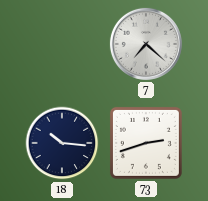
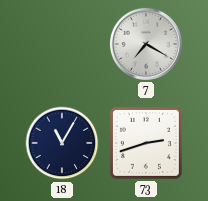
7: 7:22 -> 7:20 (146, 44)
18: 10:16 -> 11:05 (62, 143)
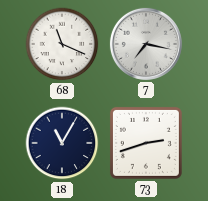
68: none -> 11:19 (62, 44)
7: 7:20 -> 7:17 (146, 44)
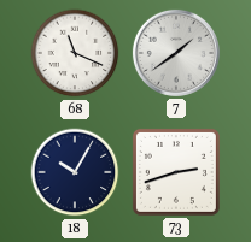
7: 7:17 -> 1:39 (176, 53)
18: 11:05 -> 10:05 (75, 172)
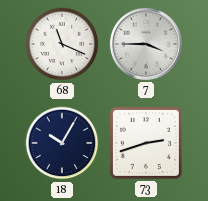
7: 1:39 -> 3:45 (146, 44)
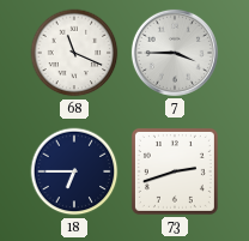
18: 10:05 -> 6:45 (74, 171)
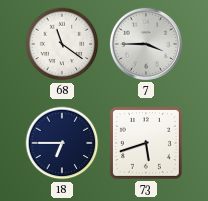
68: 11:19 -> 11:21 (62, 44)
73: 2:42 -> 5:42 (146, 143)
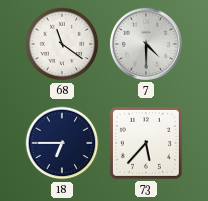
7: 3:45 -> 4:30 (146, 44)
73: 5:42 -> 5:37 (146, 143)
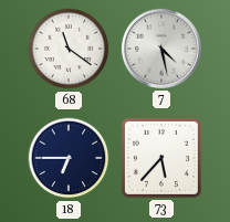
7: 4:30 -> 4:28 (161, 49)
